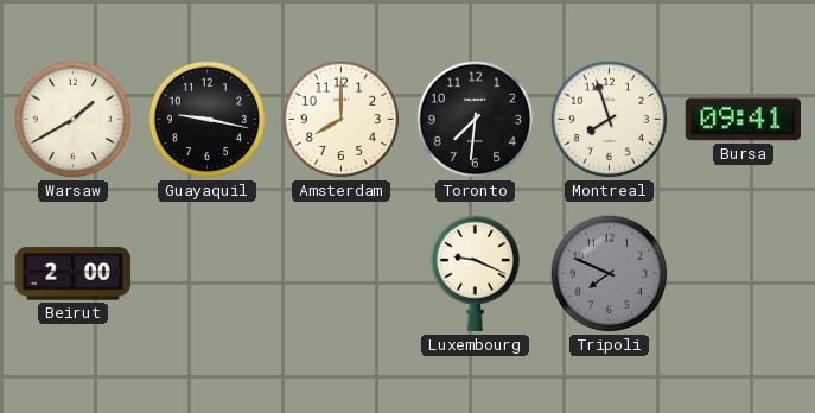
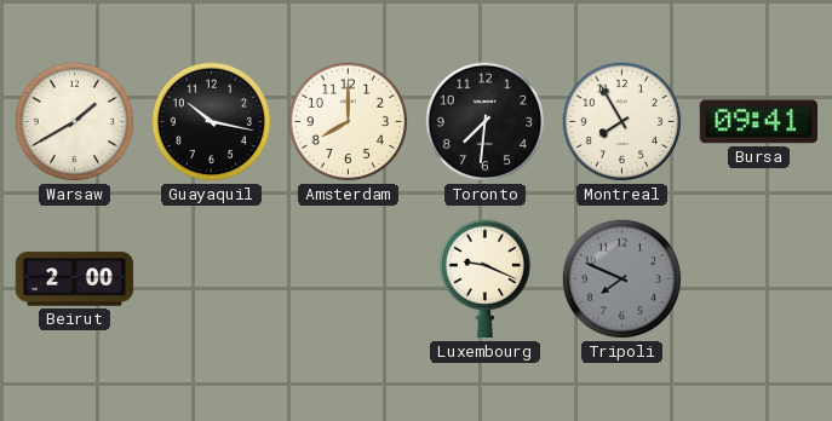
Guayaquil: 9:17 -> 10:17 (212, 122)
Montreal: 7:57 -> 7:55 (622, 122)
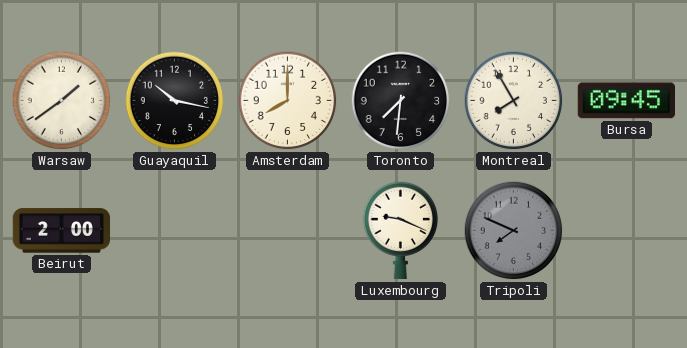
Warsaw: 1:40 -> 1:39 (62, 101)
Bursa: 09:41 -> 09:45 (626, 101)
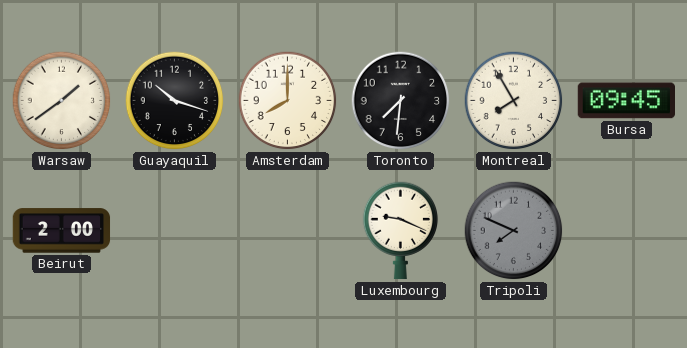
Guayaquil: 10:17 -> 10:18 (175, 101)
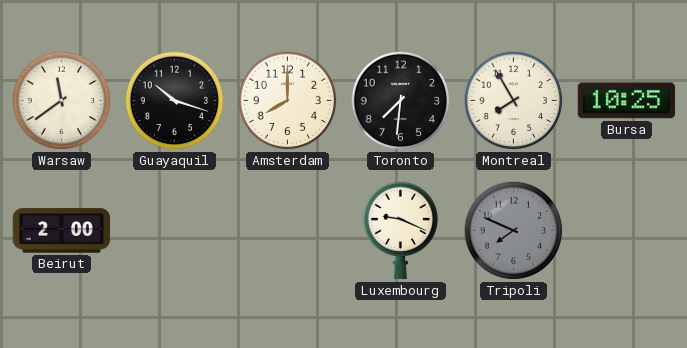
Warsaw: 1:39 -> 11:39 (62, 101)
Bursa: 09:45 -> 10:25 (626, 101)
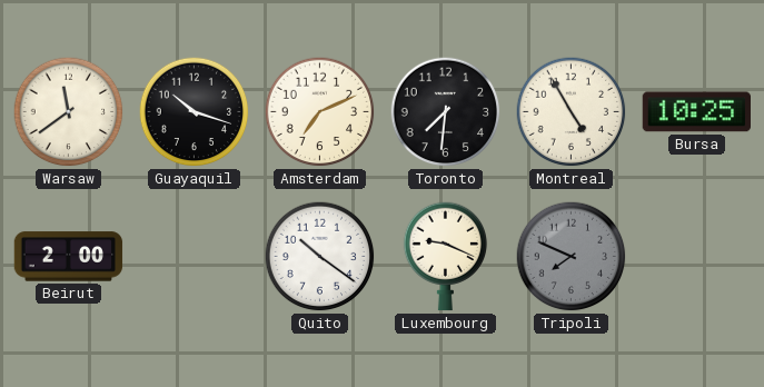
Amsterdam: 8:00 -> 7:11 (320, 112)
Montreal: 7:55 -> 4:55 (572, 112)
Quito: none -> 10:21 (320, 257)
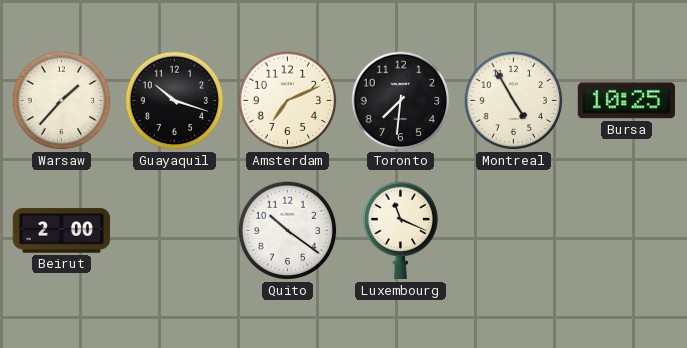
Warsaw: 11:39 -> 1:37 (62, 101)
Luxembourg: 9:19 -> 11:19 (401, 231)
Tripoli: 7:49 -> none (572, 257)
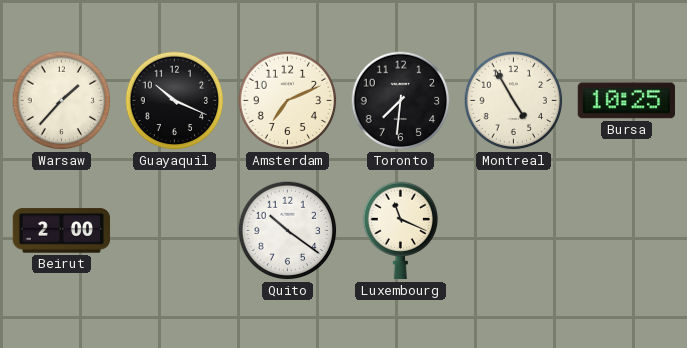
Guayaquil: 10:18 -> 10:19 (175, 101)
